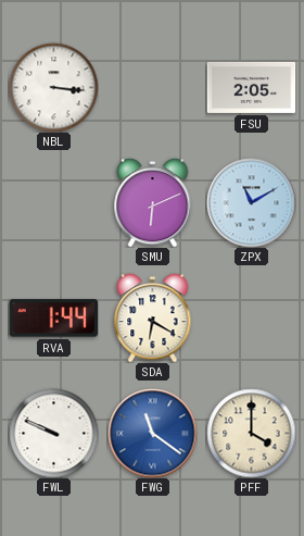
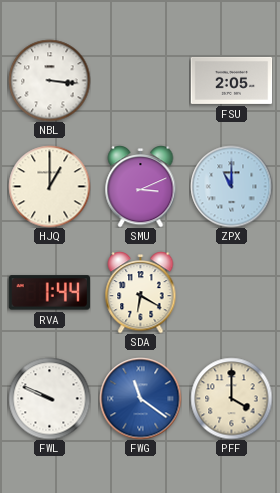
HJQ: none -> 1:00 (49, 186)
SMU: 6:11 -> 3:11 (141, 187)
ZPX: 11:10 -> 11:00 (231, 186)
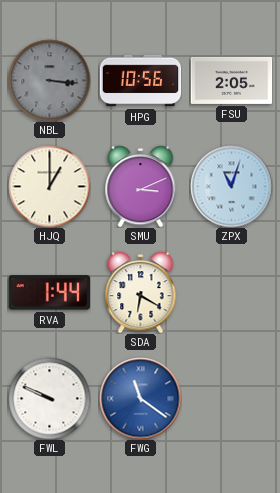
NBL dial: white -> grey (49, 80)
HPG: none -> 10:56 (140, 81)
ZPX: 11:00 -> 11:03 (231, 186)
PFF: 4:00 -> none (231, 398)
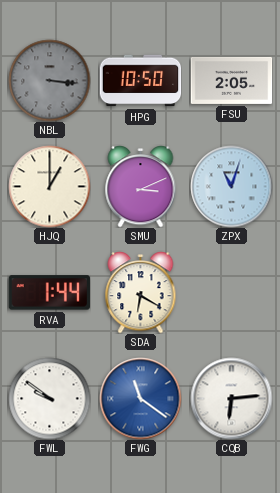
HPG: 10:56 -> 10:50 (140, 81)
FWL: 9:49 -> 9:51 (49, 398)
CQB: none -> 6:14 (231, 398)
